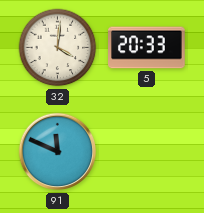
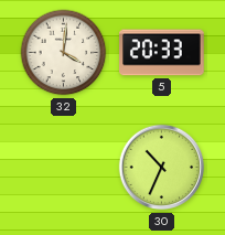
91: 11:49 -> none (58, 152)
30: none -> 10:34 (162, 168)
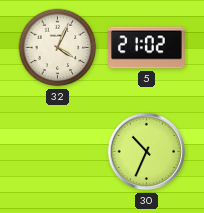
32: 4:01 -> 4:04 (58, 48)
5: 20:33 -> 21:02 (147, 48)
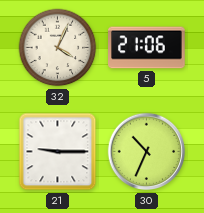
5: 21:02 -> 21:06 (147, 48)
21: none -> 9:15 (58, 152)
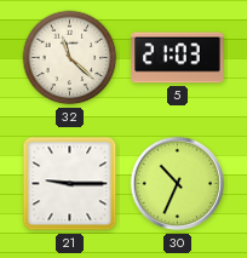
32: 4:04 -> 11:22 (70, 58)
5: 21:06 -> 21:03 (178, 58)
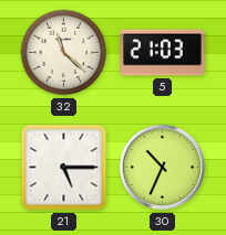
21: 9:15 -> 5:15 (64, 168)
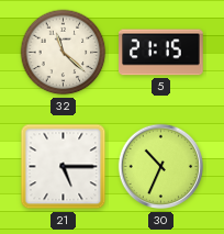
5: 21:03 -> 21:15 (161, 53)
